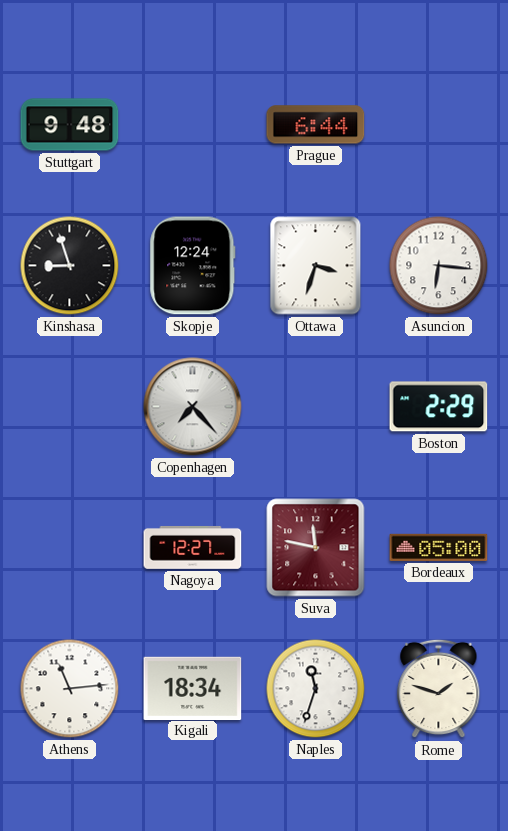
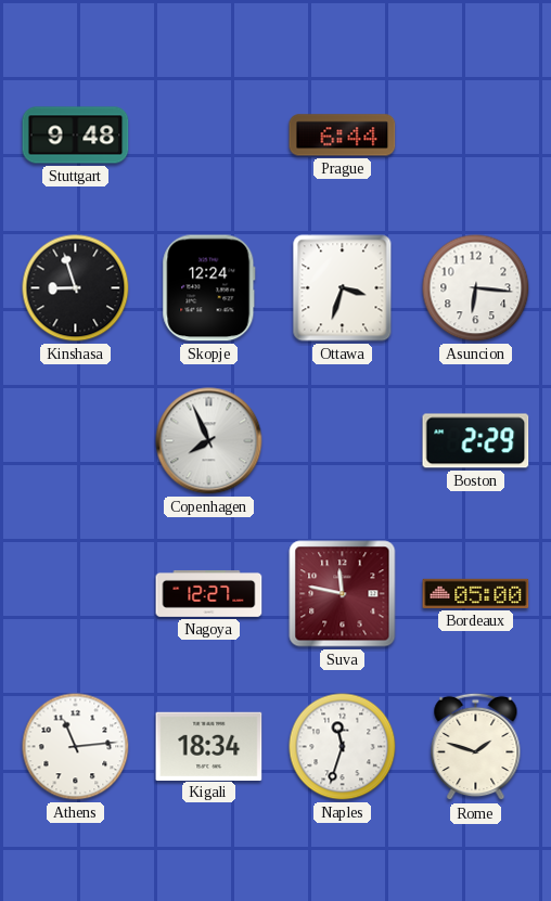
Copenhagen: 7:23 -> 7:56 (209, 441)
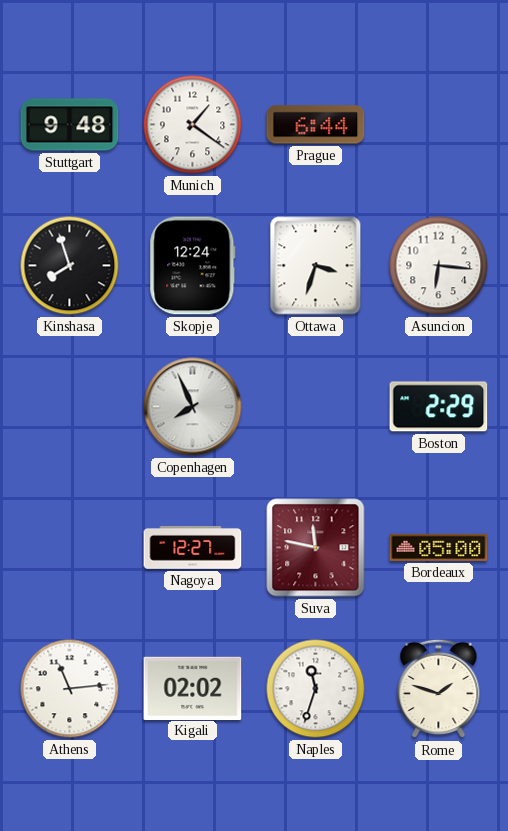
Munich: none -> 1:21 (193, 125)
Kinshasa: 8:57 -> 7:57 (70, 266)
Kigali: 18:34 -> 02:02 (193, 688)
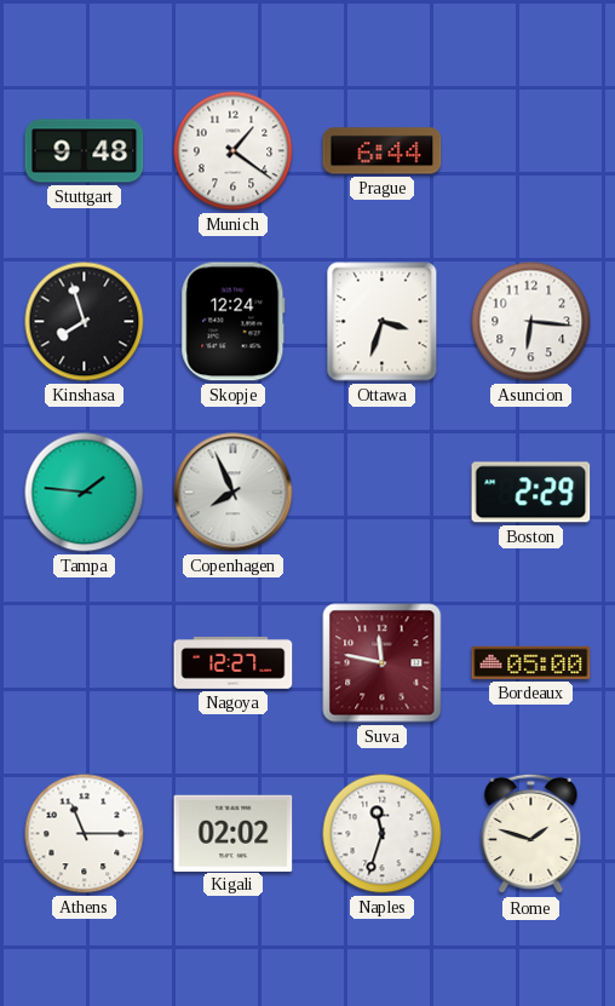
Tampa: none -> 1:46 (85, 493)
Athens: 11:14 -> 11:15 (85, 834)
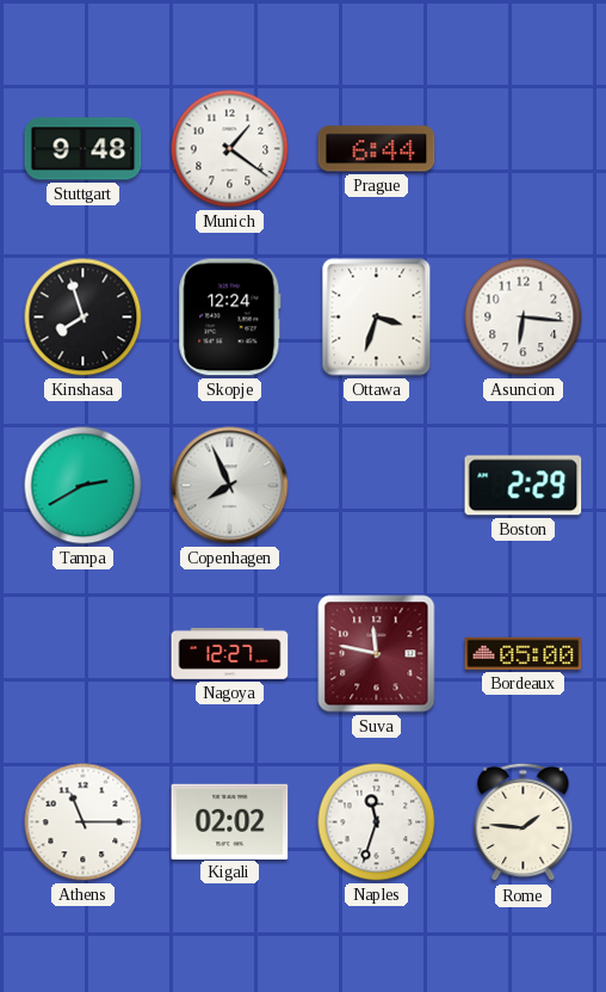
Tampa: 1:46 -> 2:40 (84, 486)
Rome: 1:48 -> 1:46 (524, 822)
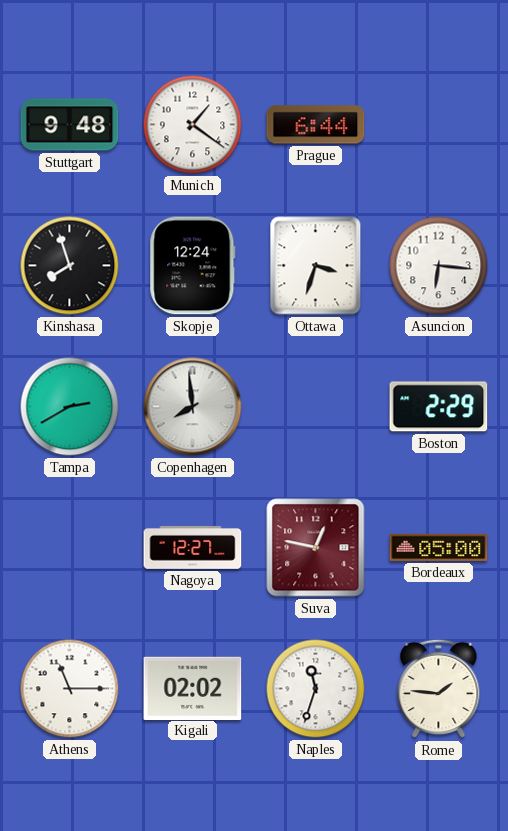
Copenhagen: 7:56 -> 7:59 (193, 407)
Suva: 11:47 -> 12:47 (316, 548)
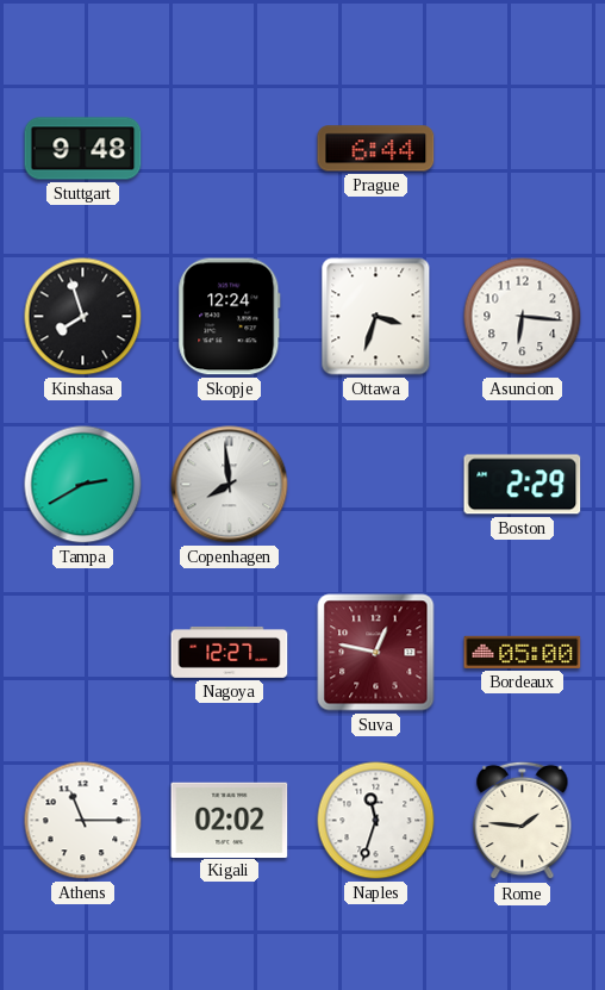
Munich: 1:21 -> none (193, 125)
